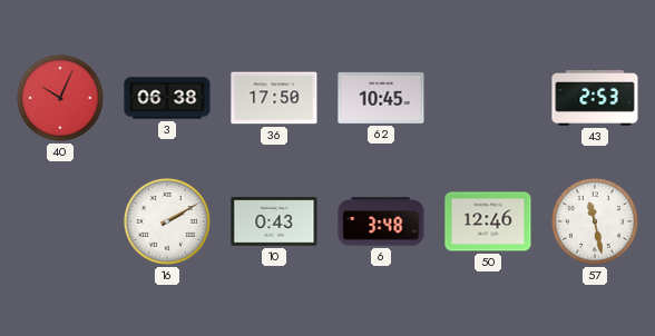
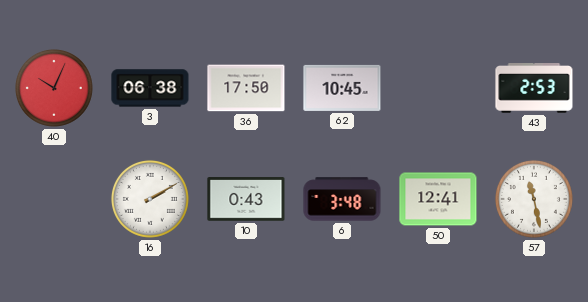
50: 12:46 -> 12:41 (438, 199)
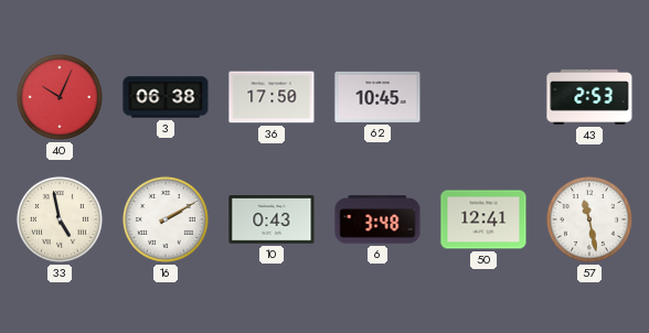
33: none -> 4:58 (60, 219)
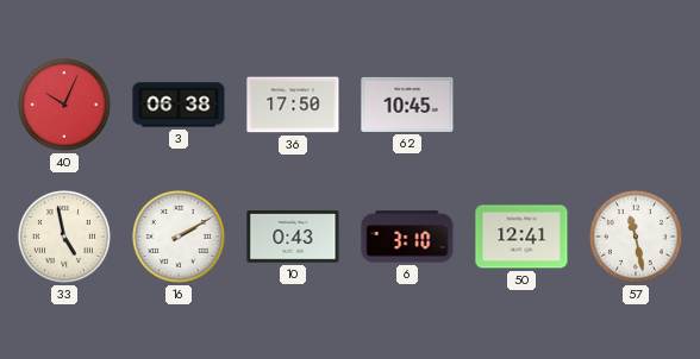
43: 2:53 -> none (589, 98)
6: 3:48 -> 3:10 (407, 237)
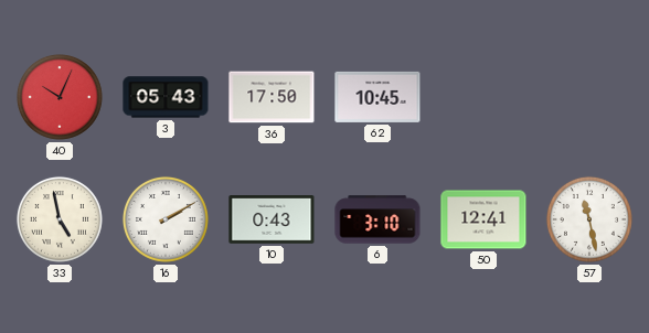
3: 06:38 -> 05:43 (166, 97)
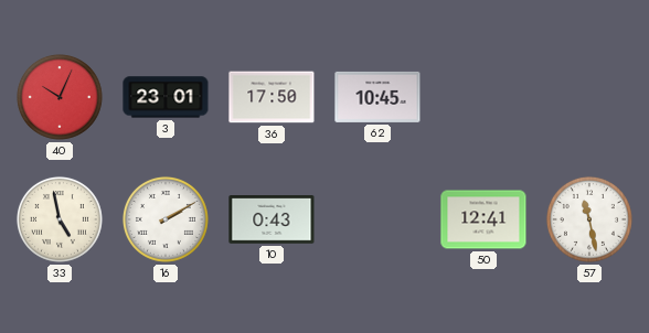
3: 05:43 -> 23:01 (166, 97)
6: 3:10 -> none (377, 219)
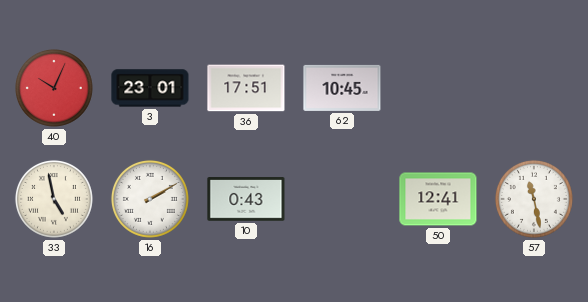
36: 17:50 -> 17:51 (246, 88)
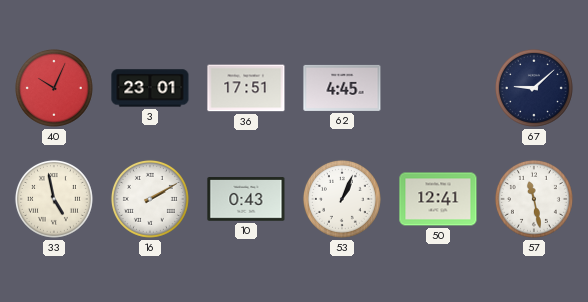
62: 10:45 -> 4:45 (342, 88)
67: none -> 9:08 (534, 88)
53: none -> 1:04 (342, 199)
